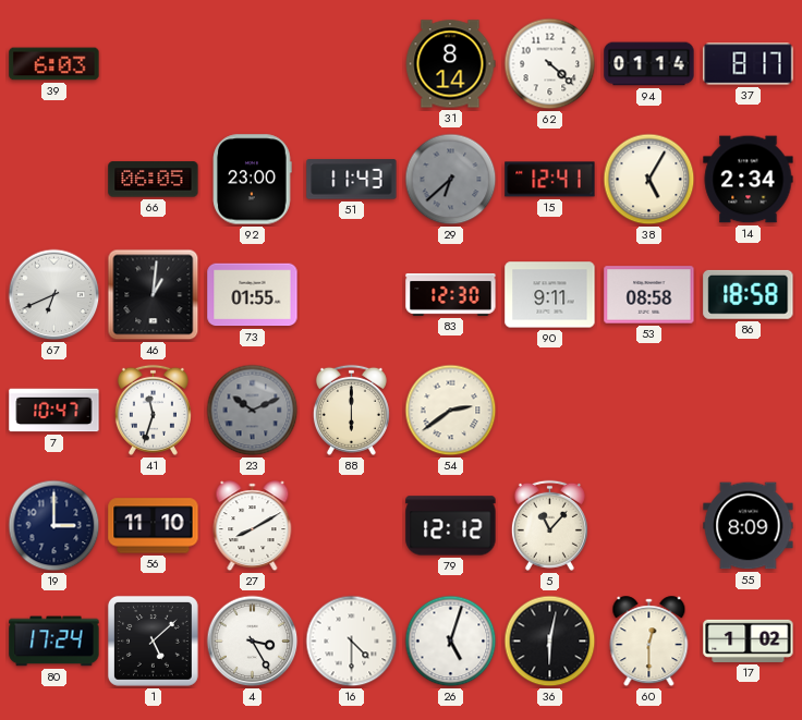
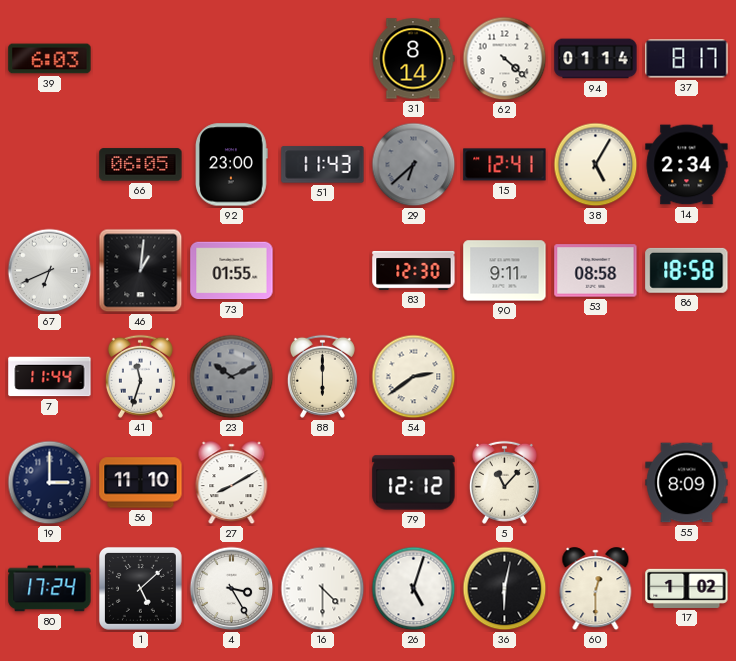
7: 10:47 -> 11:44 (50, 377)
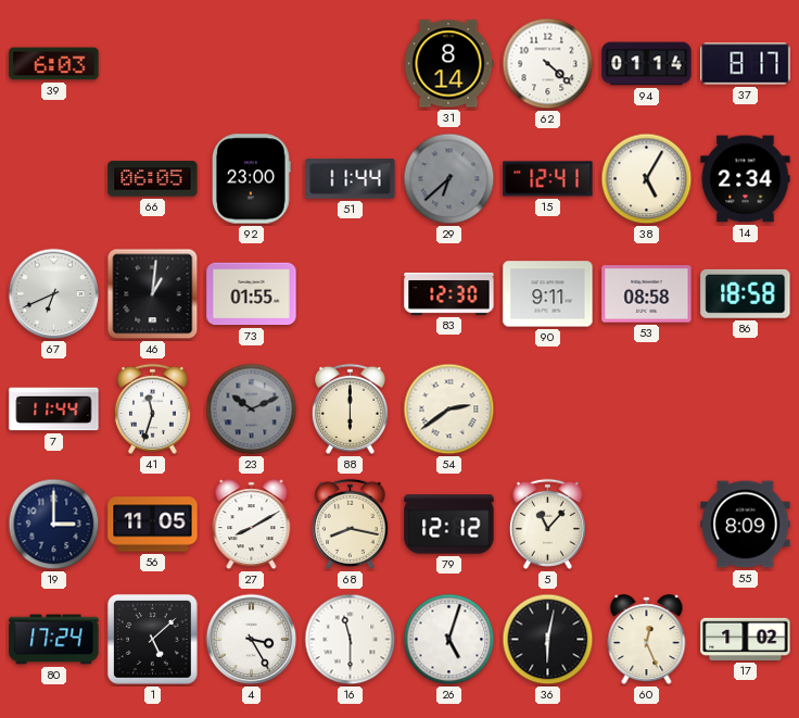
51: 11:43 -> 11:44 (351, 179)
56: 11:10 -> 11:05 (153, 525)
68: none -> 8:17 (350, 524)
16: 4:30 -> 11:30 (351, 640)
60: 12:30 -> 12:26 (647, 640)
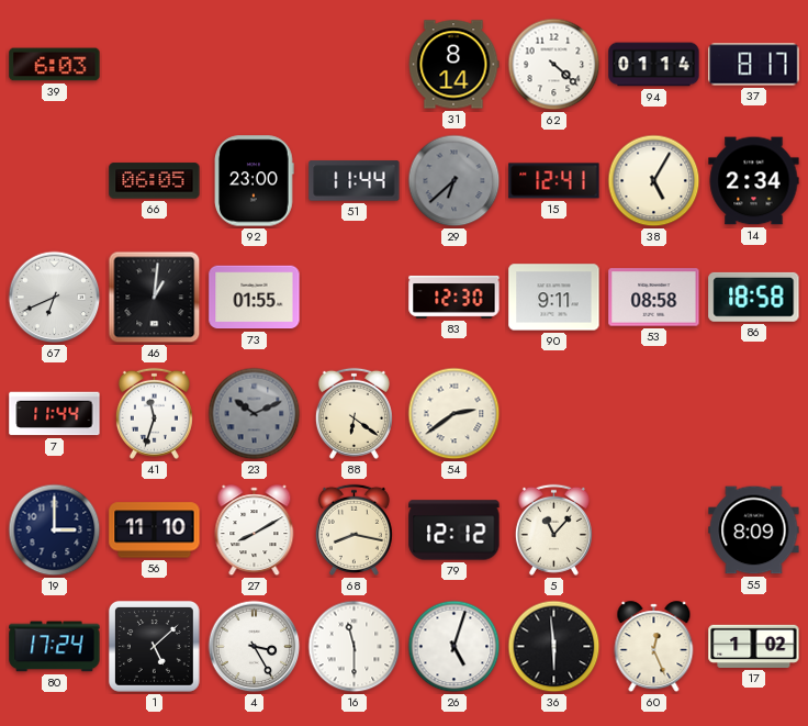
88: 6:00 -> 6:21 (353, 413)
56: 11:05 -> 11:10 (155, 530)
36: 6:02 -> 5:59 (554, 647)
